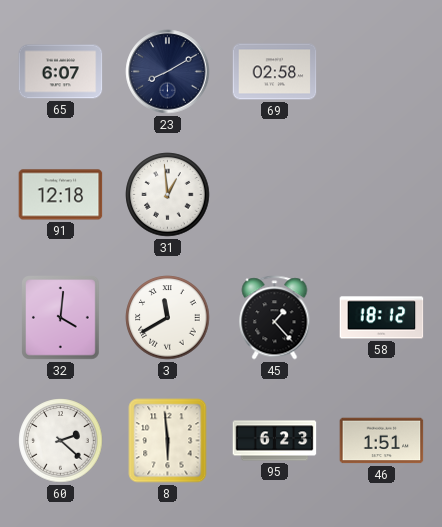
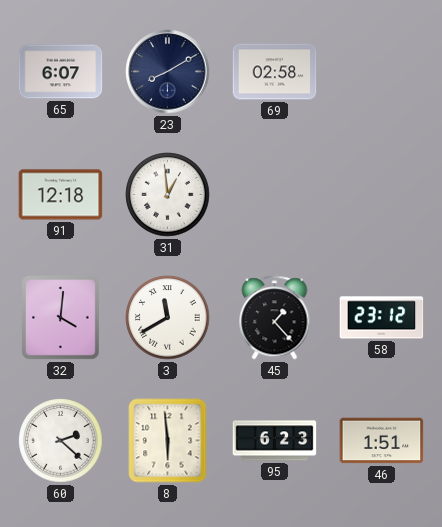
58: 18:12 -> 23:12 (382, 318)
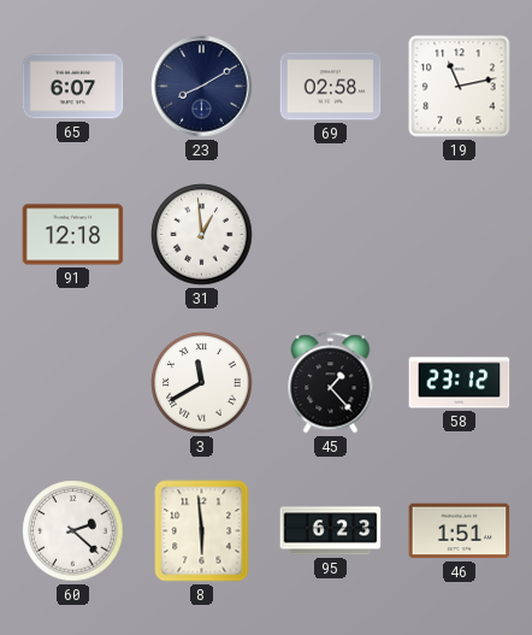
19: none -> 11:13 (460, 87)
32: 4:01 -> none (61, 318)
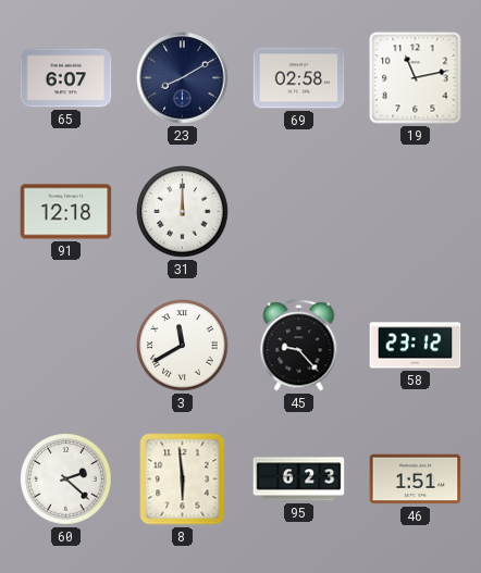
31: 12:59 -> 12:00 (183, 212)
45: 1:23 -> 9:23 (299, 346)
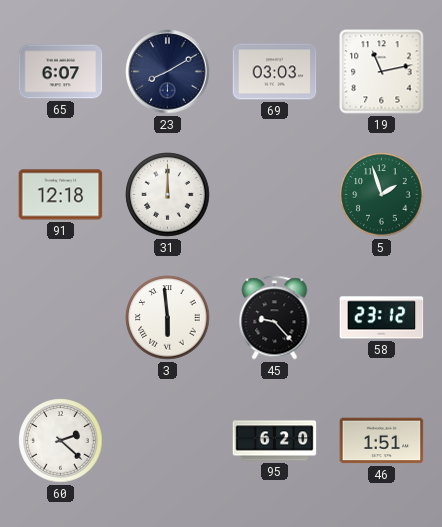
69: 02:58 -> 03:03 (275, 72)
5: none -> 1:57 (382, 195)
3: 11:40 -> 5:59 (168, 318)
8: 5:59 -> none (183, 479)
95: 6:23 -> 6:20 (275, 441)
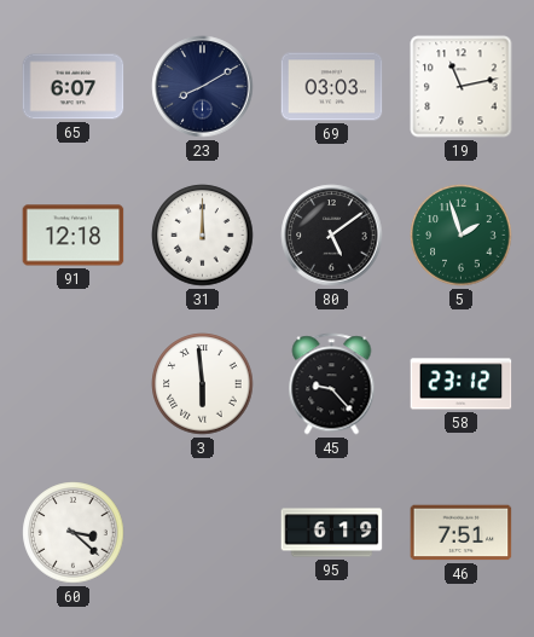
80: none -> 5:09 (332, 236)
60: 2:22 -> 3:22 (74, 533)
95: 6:20 -> 6:19 (332, 533)
46: 1:51 -> 7:51 (462, 533)
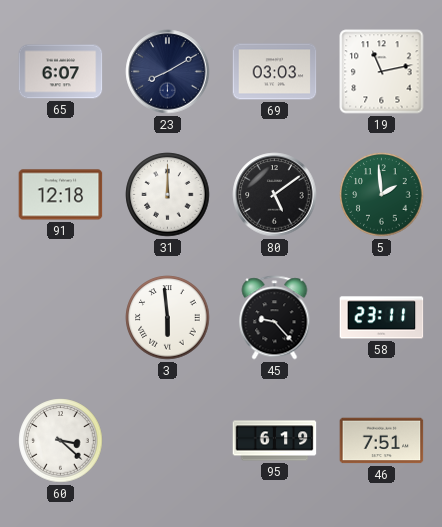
5: 1:57 -> 1:59 (382, 195)
58: 23:12 -> 23:11 (382, 318)
